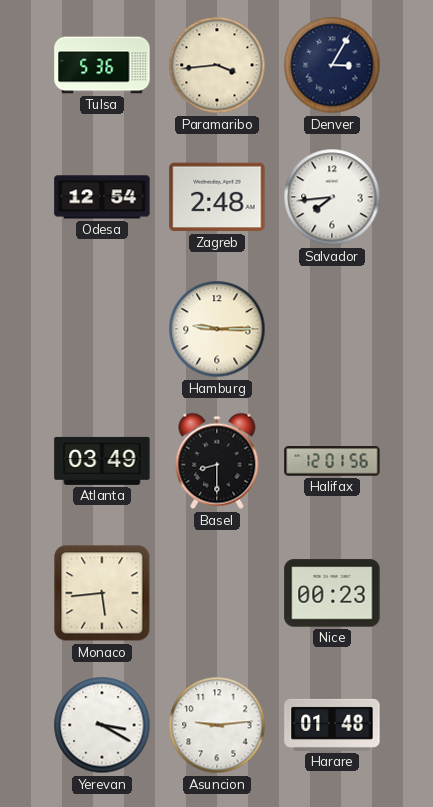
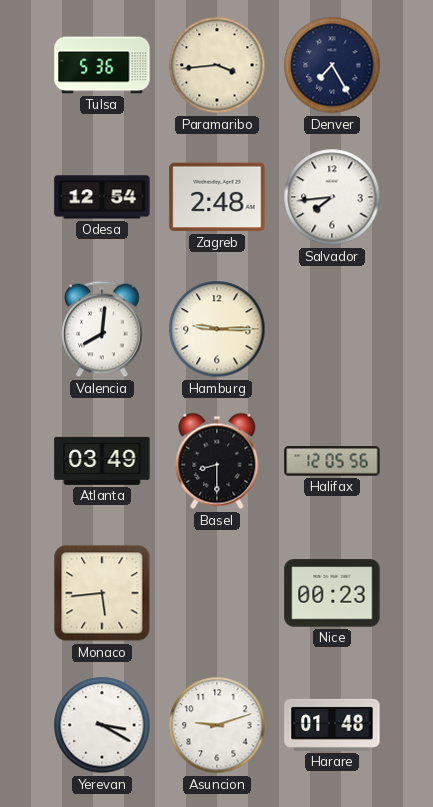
Denver: 3:05 -> 7:25 (332, 65)
Valencia: none -> 8:01 (102, 329)
Halifax: 12:01 -> 12:05 (332, 461)
Asuncion: 9:14 -> 9:12 (217, 725)
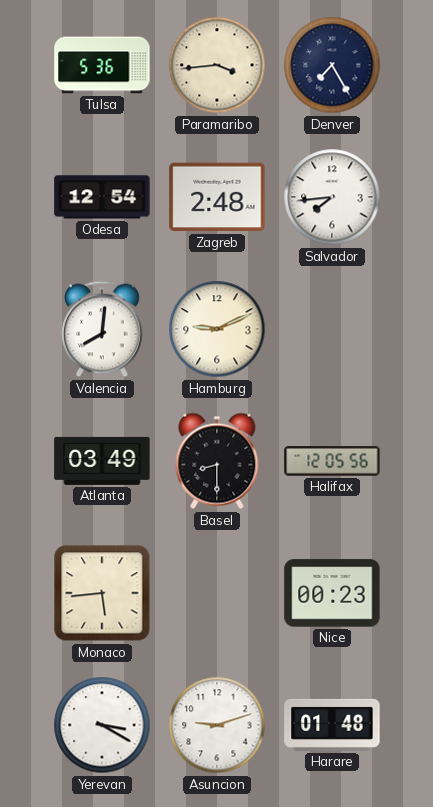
Hamburg: 9:15 -> 9:11 (217, 329)
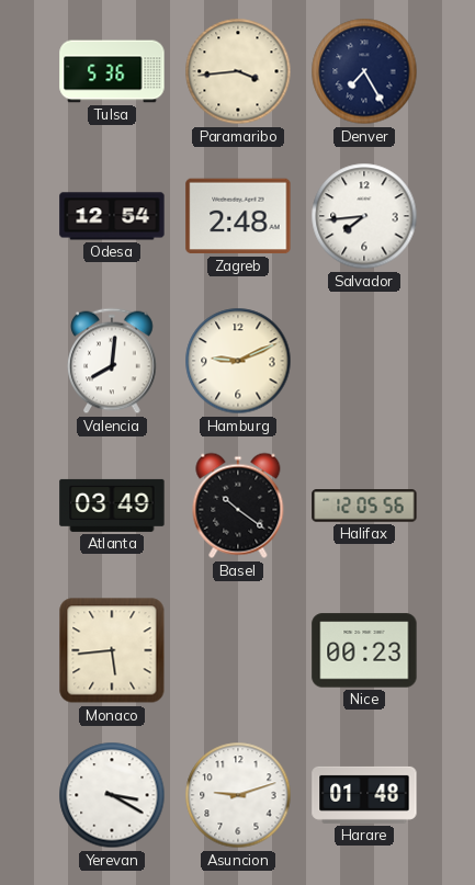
Basel: 8:30 -> 10:21 (238, 506)
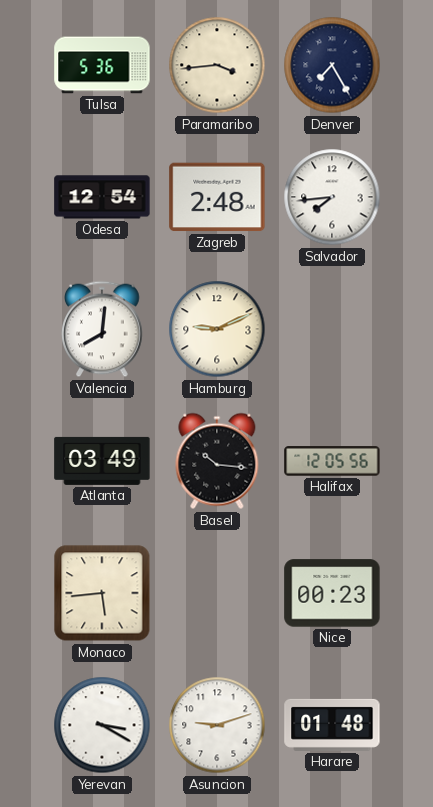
Basel: 10:21 -> 10:16 (217, 461)
